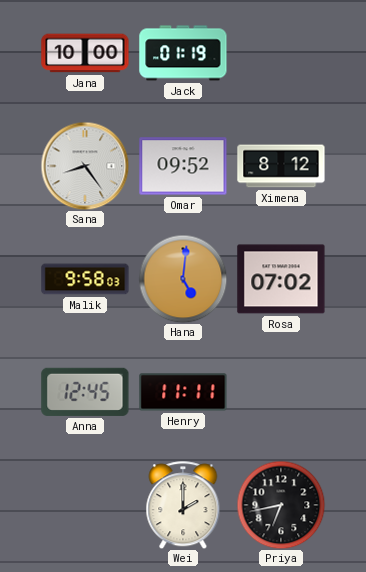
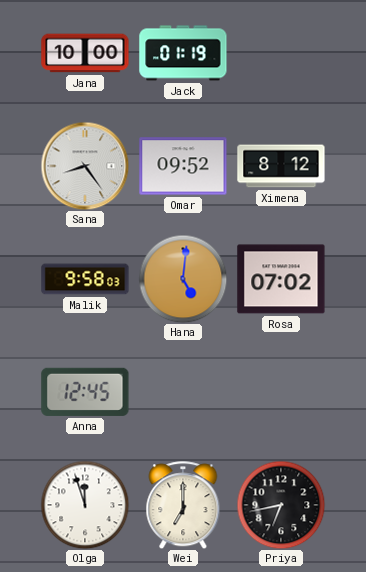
Henry: 11:11 -> none (183, 392)
Olga: none -> 11:57 (85, 505)
Wei: 2:00 -> 7:00 (183, 505)
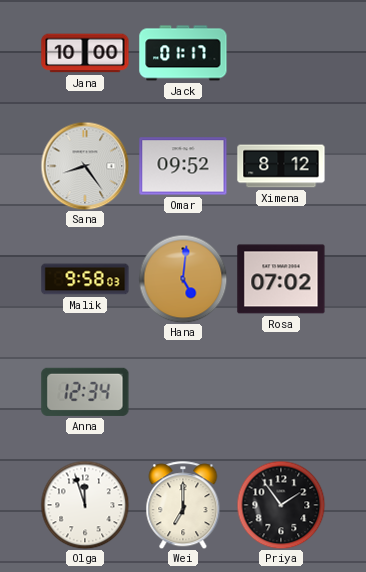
Jack: 01:19 -> 01:17 (183, 53)
Anna: 12:45 -> 12:34 (85, 392)
Priya: 6:43 -> 1:54 (281, 505)
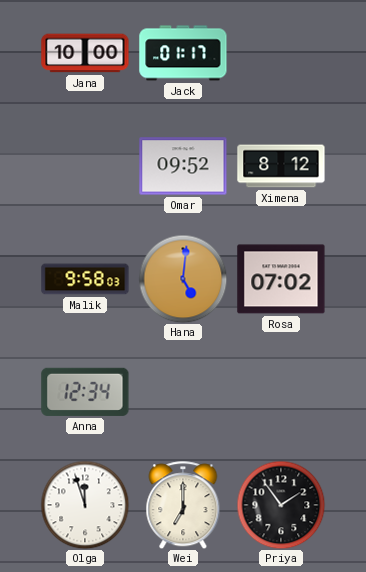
Sana: 8:24 -> none (85, 166)
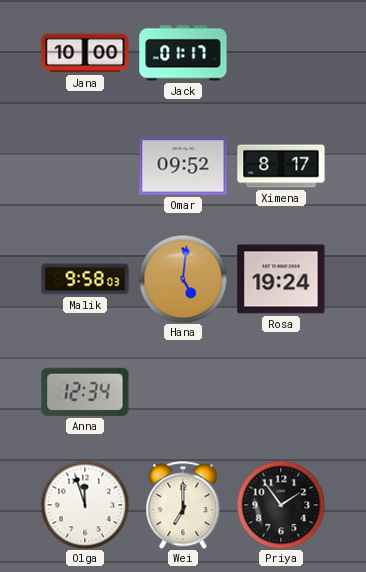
Ximena: 8:12 -> 8:17 (281, 166)
Rosa: 07:02 -> 19:24 (281, 279)
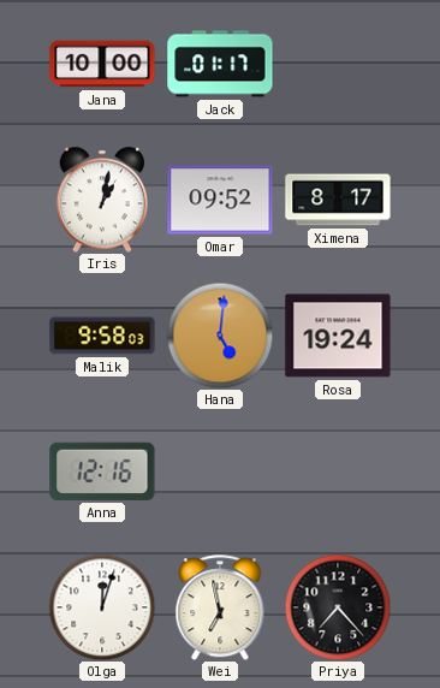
Iris: none -> 1:02 (101, 200)
Anna: 12:34 -> 12:16 (102, 471)
Olga: 11:57 -> 12:03 (102, 607)
Wei: 7:00 -> 6:58 (220, 607)
Priya: 1:54 -> 7:23 (338, 607)
